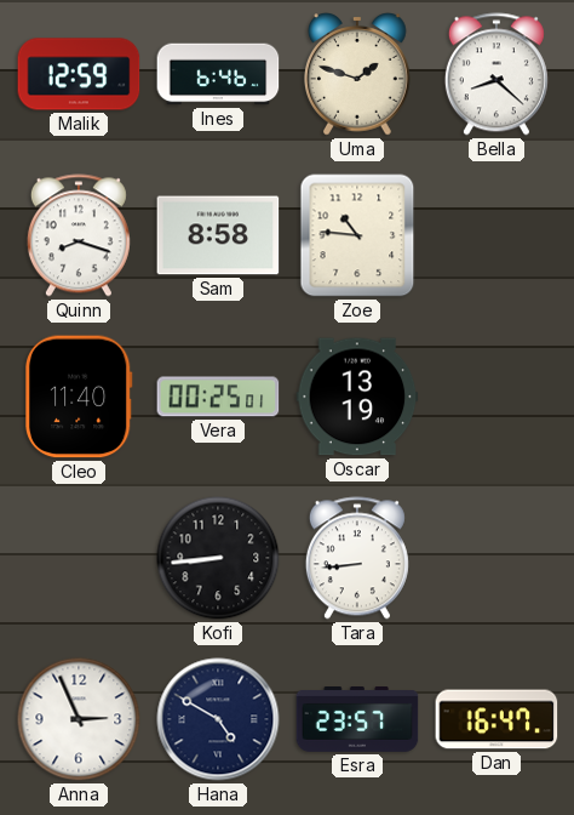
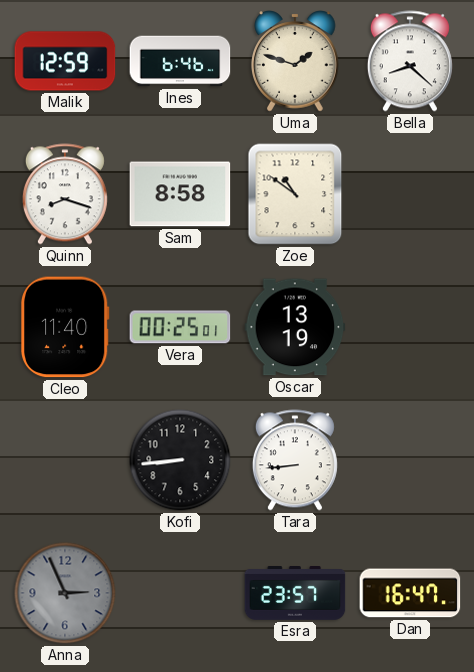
Zoe: 10:46 -> 10:51 (295, 194)
Anna dial: white -> grey (65, 593)
Hana: 4:50 -> none (218, 719)
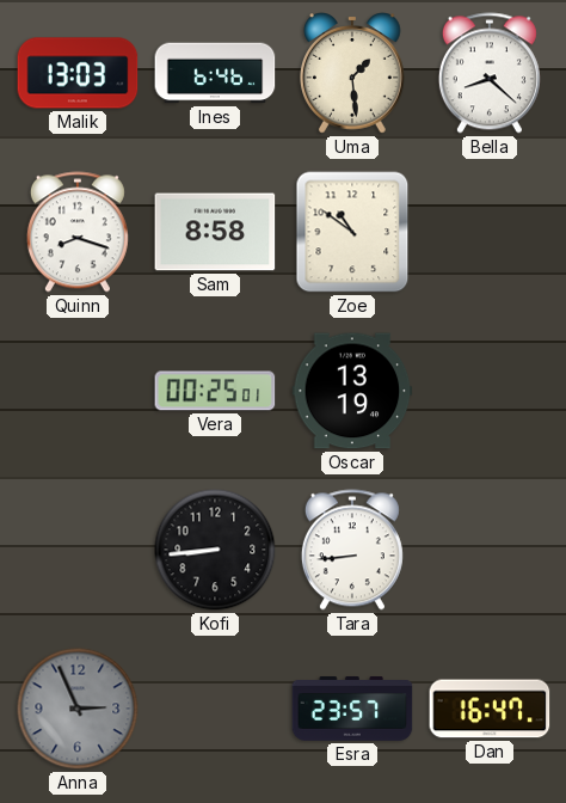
Malik: 12:59 -> 13:03 (78, 73)
Uma: 1:48 -> 1:29 (353, 73)
Cleo: 11:40 -> none (66, 327)
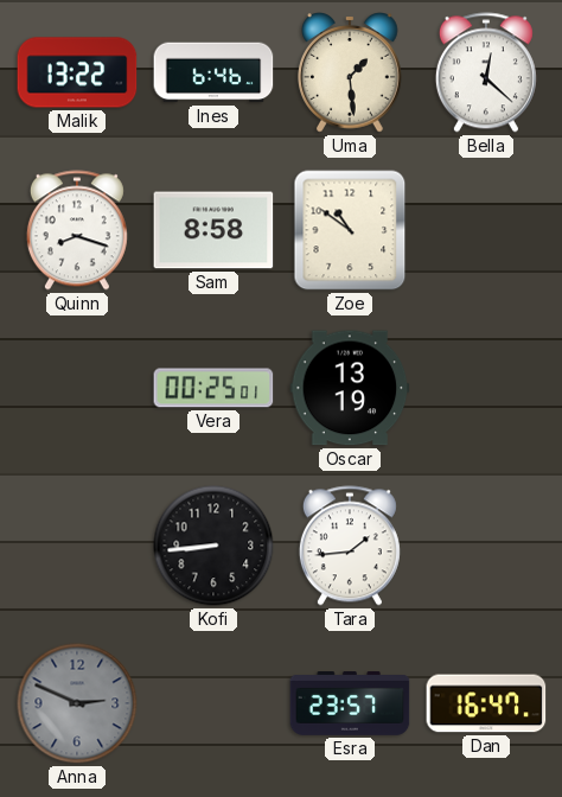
Malik: 13:03 -> 13:22 (77, 72)
Bella: 8:22 -> 12:22 (486, 72)
Tara: 8:44 -> 1:44 (350, 546)
Anna: 2:56 -> 2:49 (77, 703)
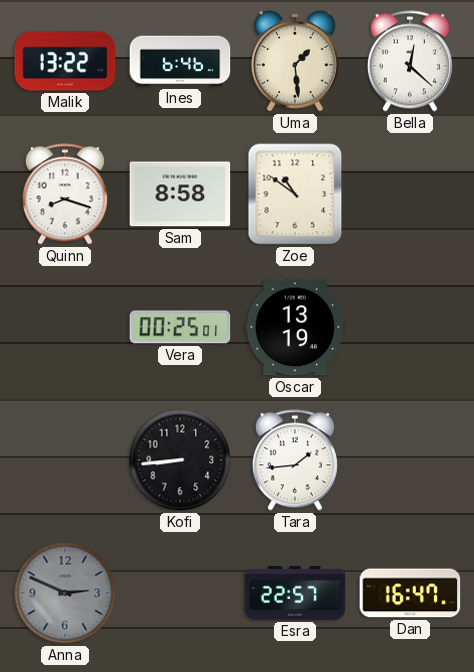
Esra: 23:57 -> 22:57 (295, 593)
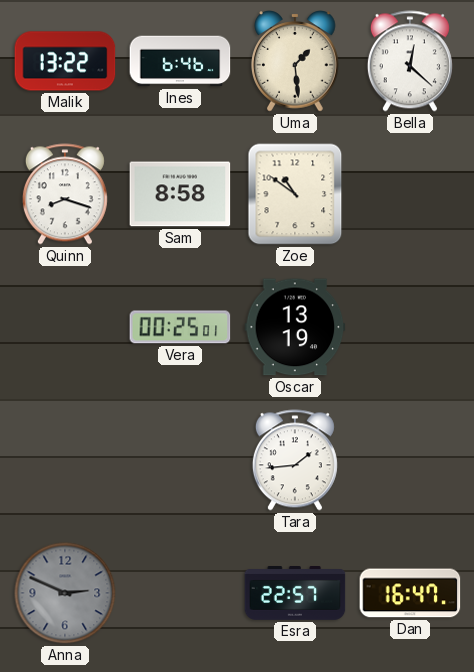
Kofi: 8:44 -> none (180, 460)
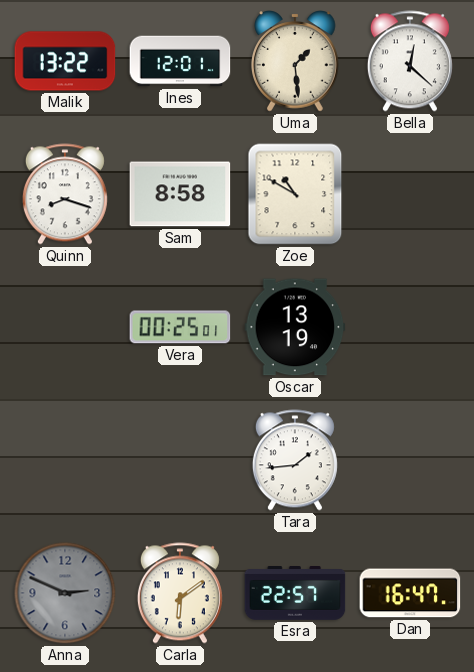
Ines: 6:46 -> 12:01 (180, 61)
Zoe: 10:51 -> 10:50 (295, 194)
Carla: none -> 6:09 (180, 593)
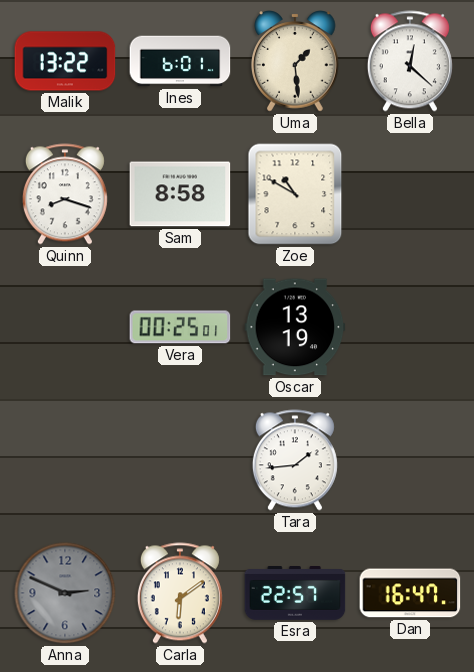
Ines: 12:01 -> 6:01 (180, 61)
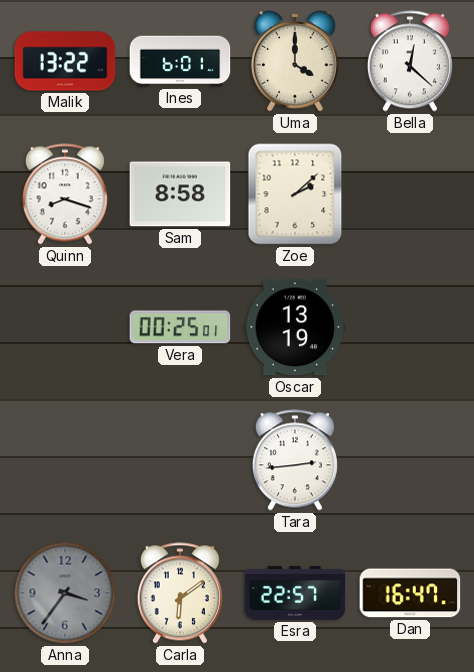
Uma: 1:29 -> 4:00 (296, 61)
Zoe: 10:50 -> 2:08 (295, 194)
Tara: 1:44 -> 2:44 (295, 460)
Anna: 2:49 -> 3:36 (65, 593)
